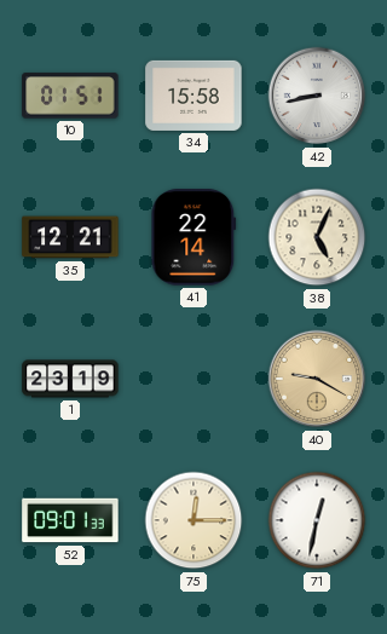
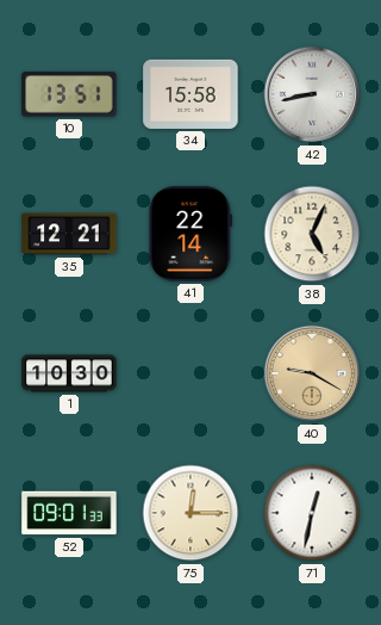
10: 01:51 -> 13:51 (69, 94)
1: 23:19 -> 10:30 (69, 373)
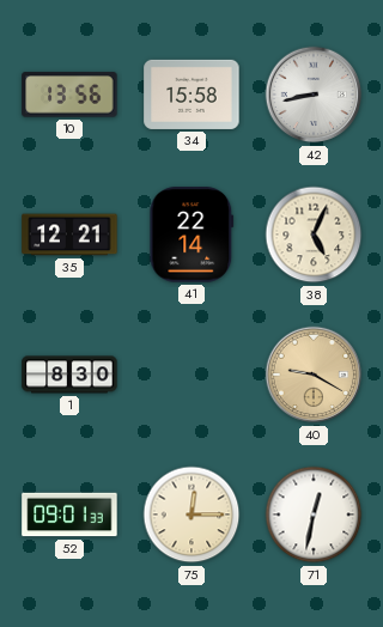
10: 13:51 -> 13:56 (69, 95)
1: 10:30 -> 8:30 (69, 375)
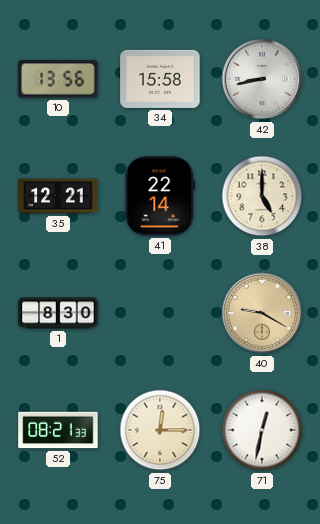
38: 5:04 -> 5:00 (262, 196)
52: 09:01 -> 08:21 (58, 430)
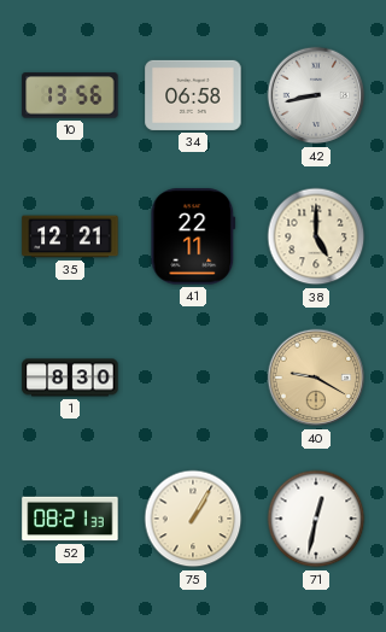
34: 15:58 -> 06:58 (193, 95)
41: 22:14 -> 22:11 (193, 236)
75: 12:15 -> 1:05 (193, 519)
